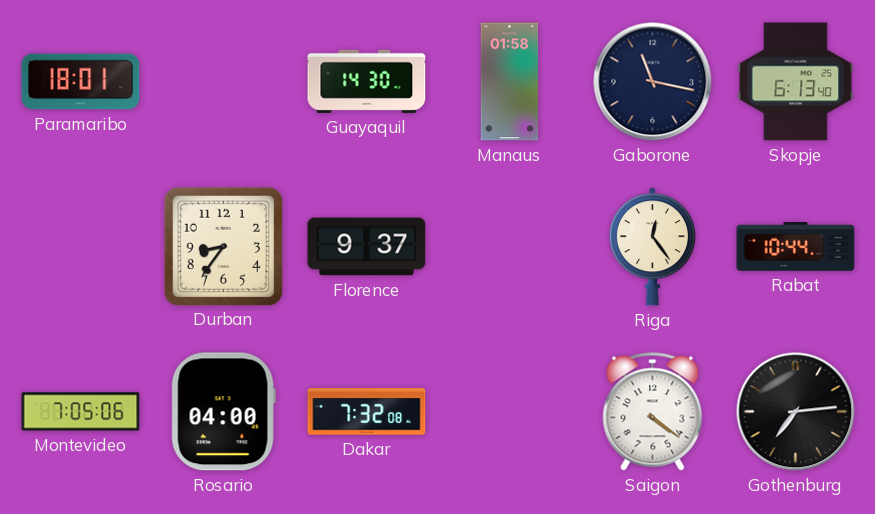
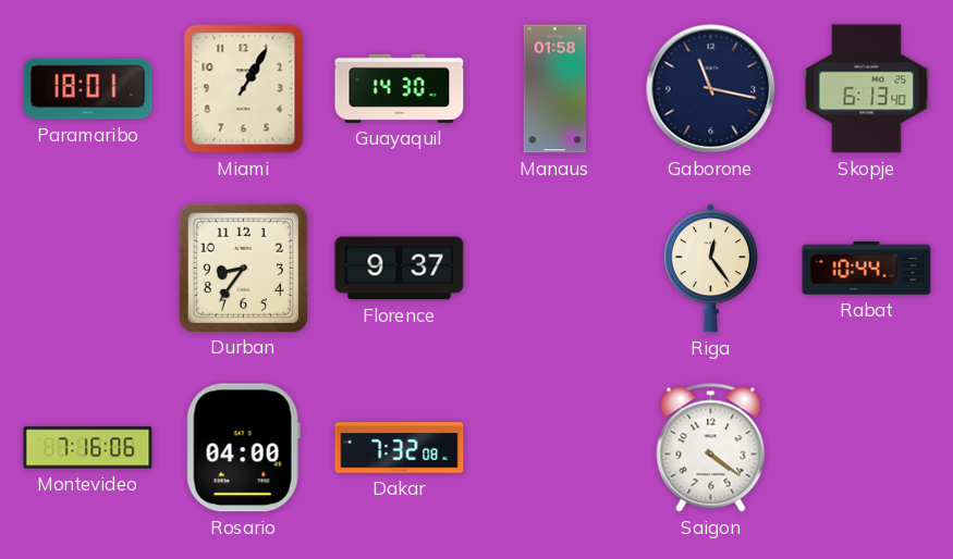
Miami: none -> 1:05 (244, 89)
Montevideo: 7:05 -> 7:16 (88, 448)
Gothenburg: 7:14 -> none (796, 412)
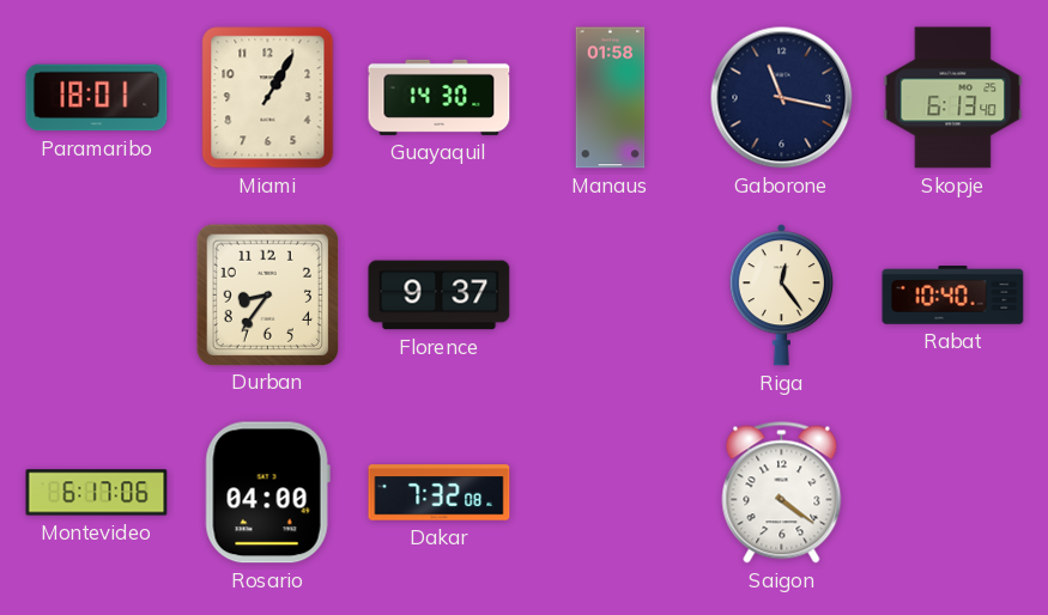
Rabat: 10:44 -> 10:40 (953, 296)
Montevideo: 7:16 -> 6:17 (97, 493)
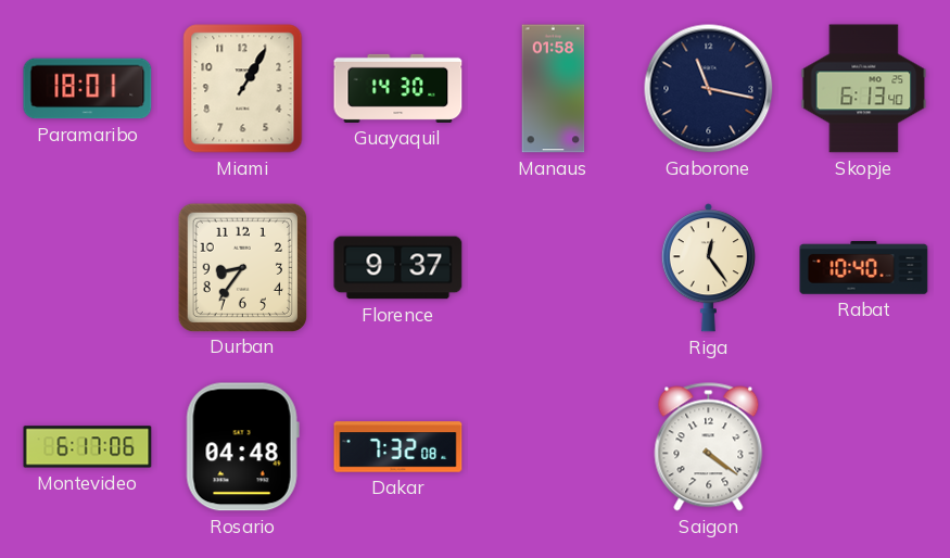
Rosario: 04:00 -> 04:48 (242, 447)
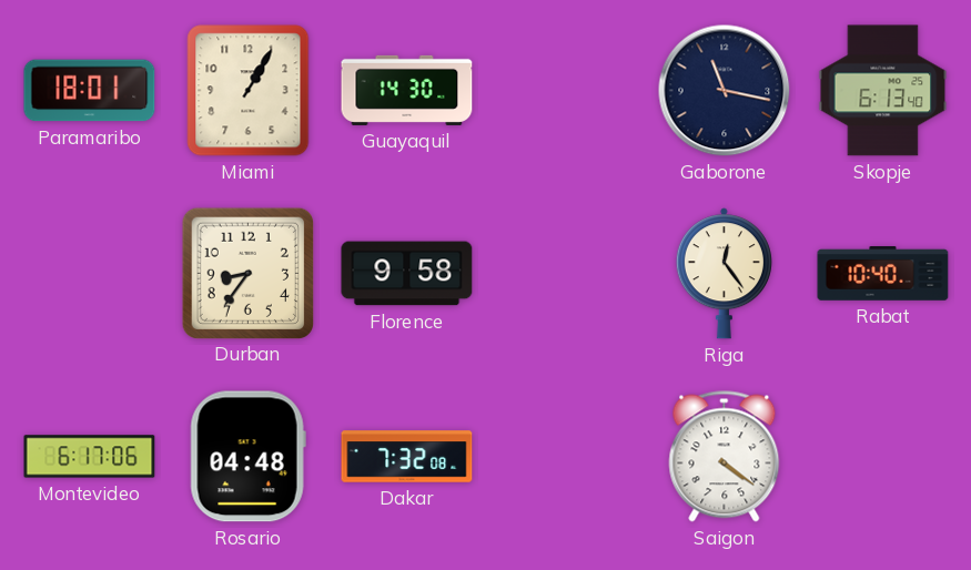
Manaus: 01:58 -> none (554, 89)
Florence: 9:37 -> 9:58 (407, 274)
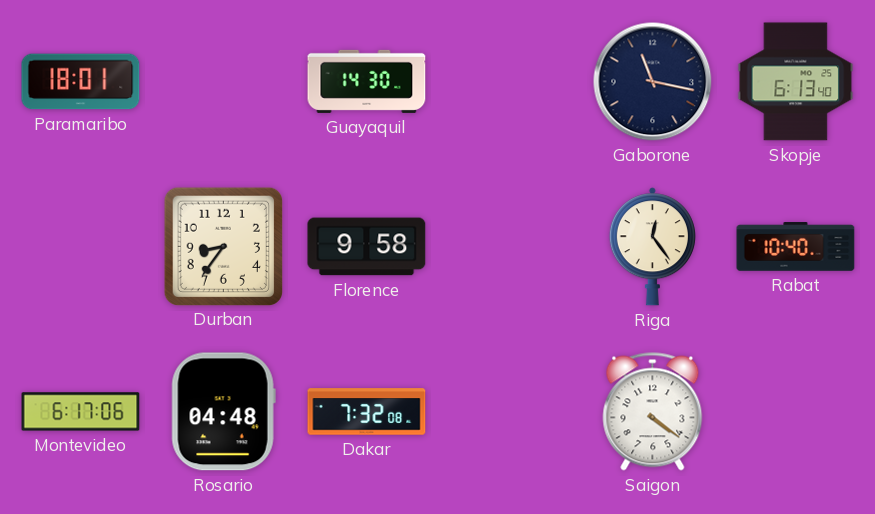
Miami: 1:05 -> none (249, 91)
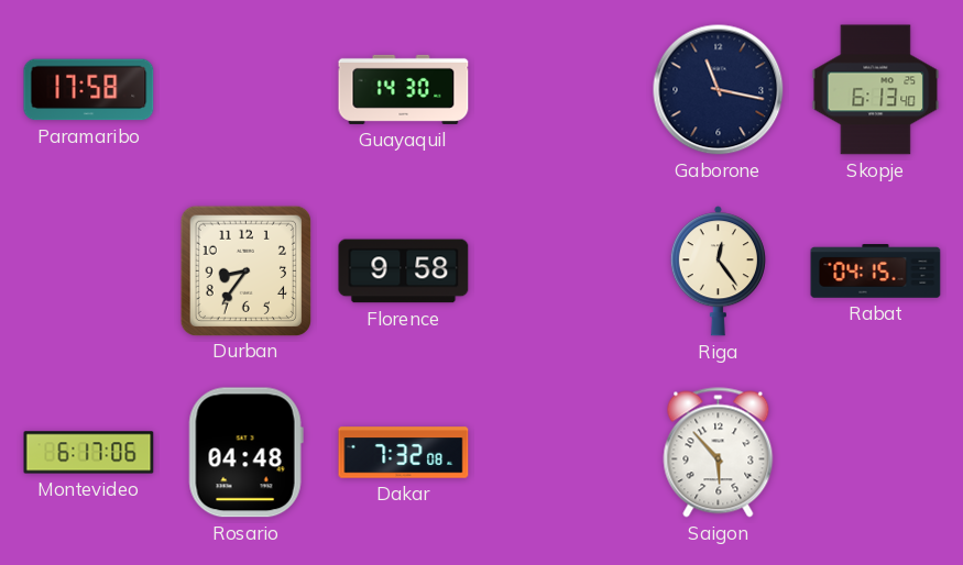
Paramaribo: 18:01 -> 17:58 (89, 90)
Rabat: 10:40 -> 04:15 (876, 272)
Saigon: 4:21 -> 5:53 (719, 453)
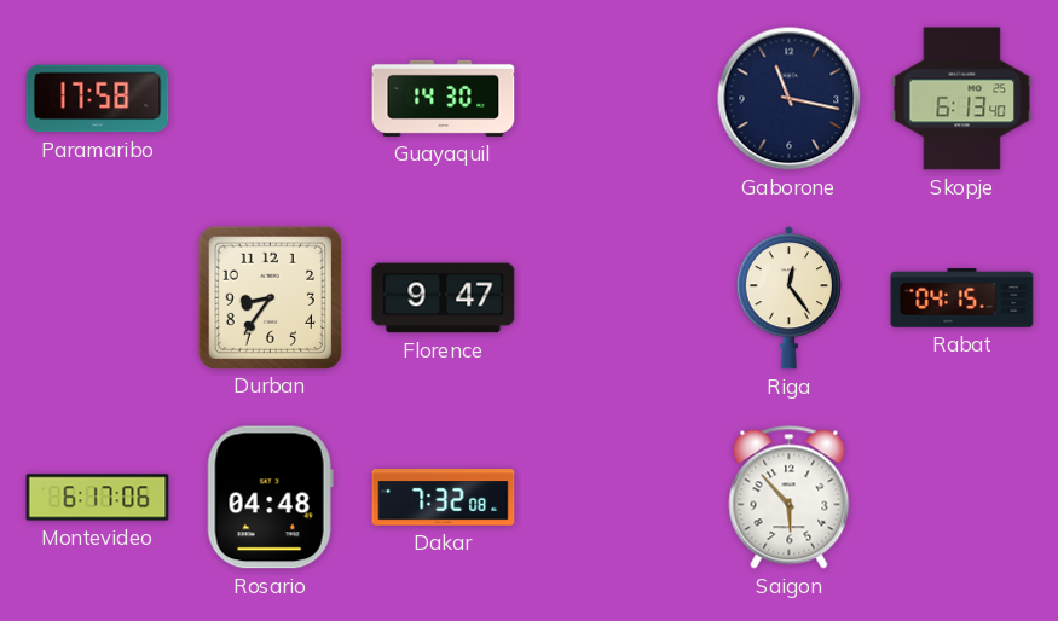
Florence: 9:58 -> 9:47 (444, 298)
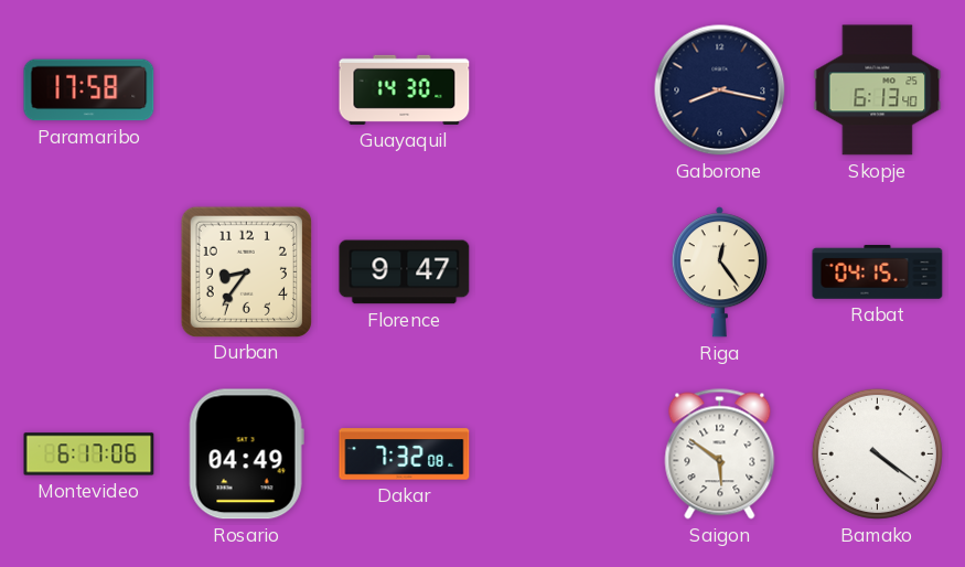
Gaborone: 11:17 -> 8:17 (720, 90)
Rosario: 04:48 -> 04:49 (246, 454)
Saigon: 5:53 -> 5:51 (720, 454)
Bamako: none -> 4:21 (877, 453)
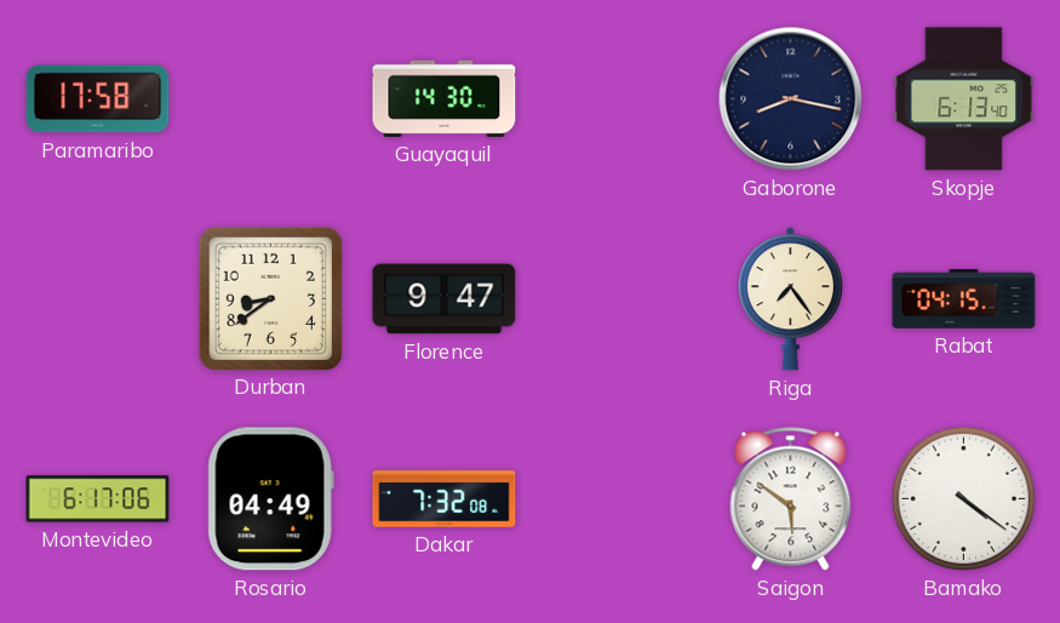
Durban: 8:36 -> 8:39 (270, 298)
Riga: 12:24 -> 7:24 (790, 299)
